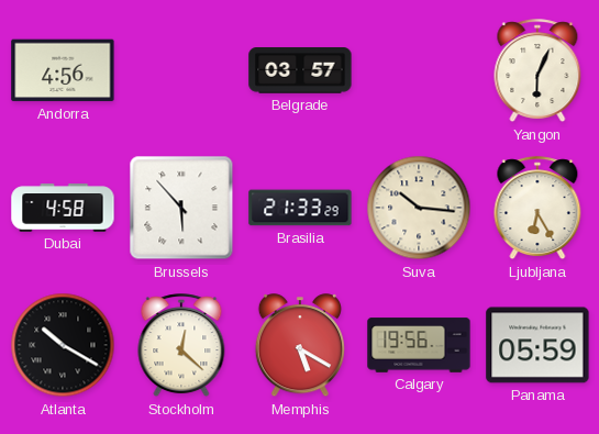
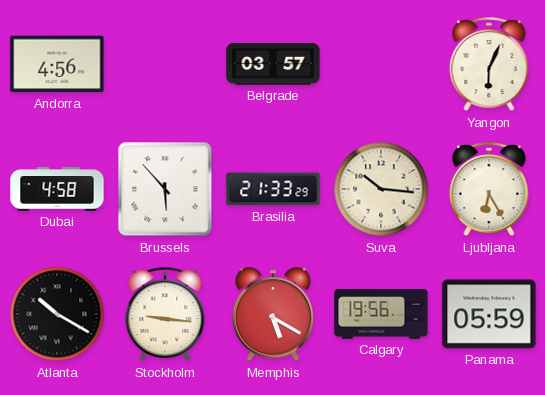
Stockholm: 12:22 -> 9:16 (165, 315)
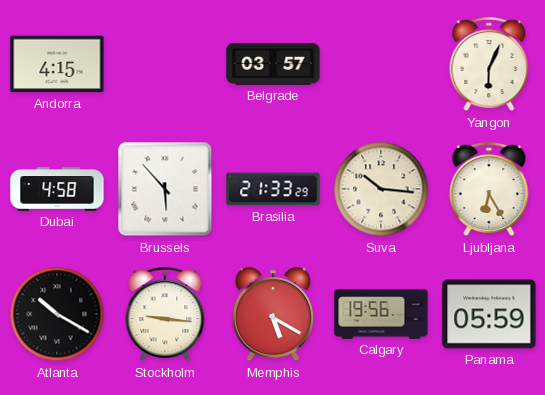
Andorra: 4:56 -> 4:15 (57, 64)
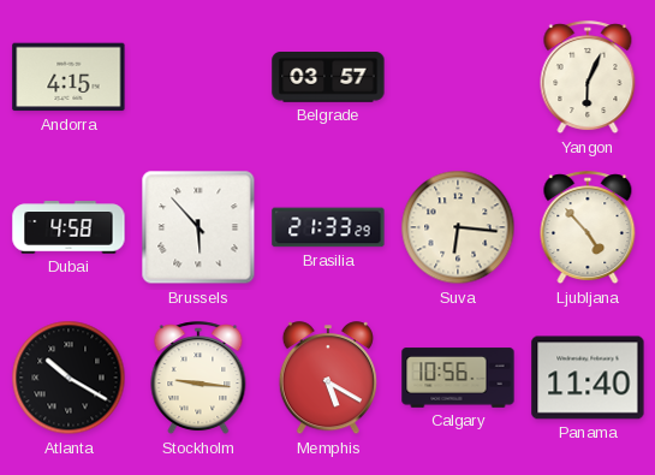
Suva: 10:16 -> 6:16 (458, 227)
Ljubljana: 6:25 -> 4:53 (588, 228)
Calgary: 19:56 -> 10:56 (458, 378)
Panama: 05:59 -> 11:40 (588, 378)
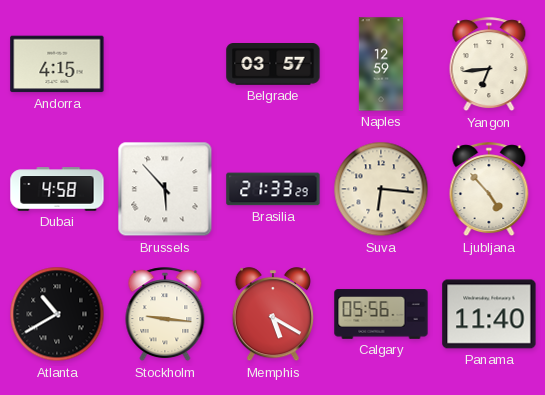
Naples: none -> 12:59 (381, 64)
Yangon: 6:04 -> 6:44 (489, 65)
Atlanta: 10:20 -> 10:40 (57, 314)
Calgary: 10:56 -> 05:56 (381, 314)
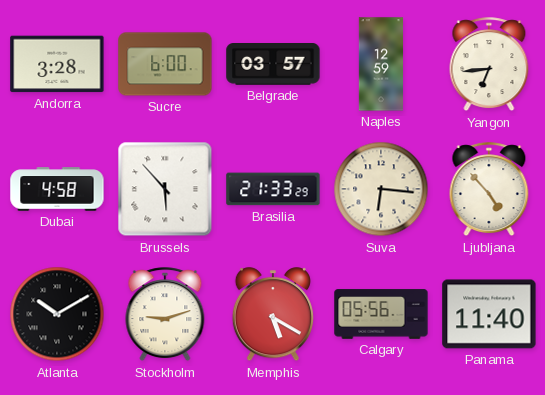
Andorra: 4:15 -> 3:28 (57, 64)
Sucre: none -> 6:00 (165, 64)
Atlanta: 10:40 -> 10:10 (57, 314)
Stockholm: 9:16 -> 9:12 (165, 315)
